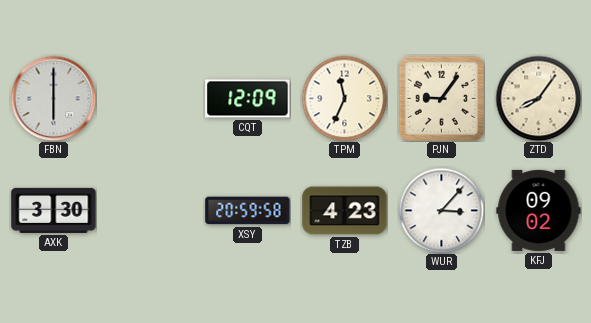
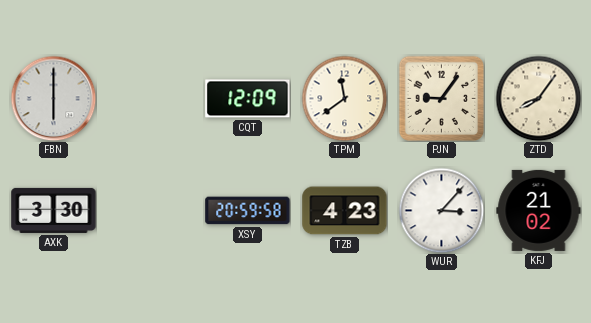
TPM: 11:34 -> 11:39 (344, 98)
KFJ: 09:02 -> 21:02 (539, 210)
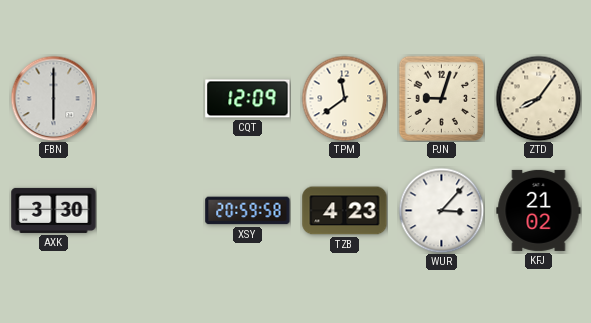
PJN: 9:06 -> 9:03 (441, 98)
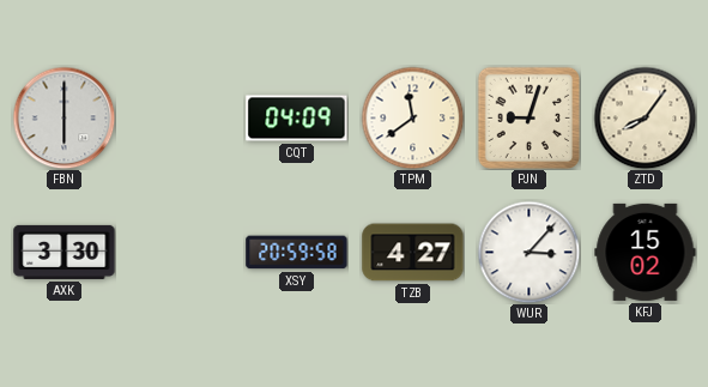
CQT: 12:09 -> 04:09 (297, 119)
TZB: 4:23 -> 4:27 (413, 253)
KFJ: 21:02 -> 15:02 (646, 252)
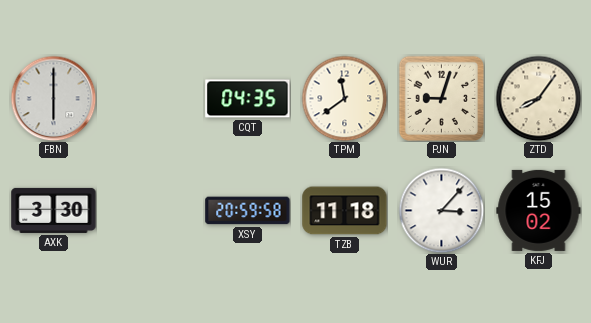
CQT: 04:09 -> 04:35 (248, 99)
TZB: 4:27 -> 11:18 (345, 211)
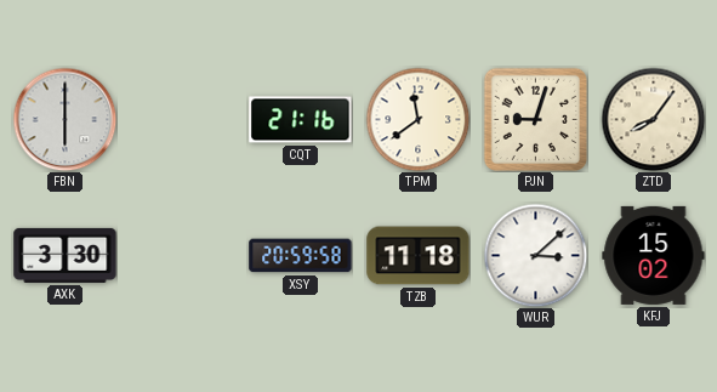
CQT: 04:35 -> 21:16 (301, 120)
WUR: 3:07 -> 3:08 (535, 255)
